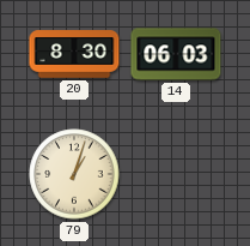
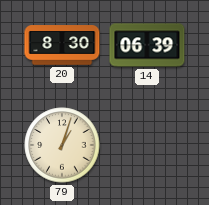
14: 06:03 -> 06:39 (147, 45)
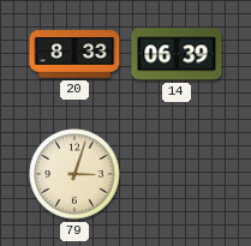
20: 8:30 -> 8:33 (74, 54)
79: 1:03 -> 3:03 (74, 174)
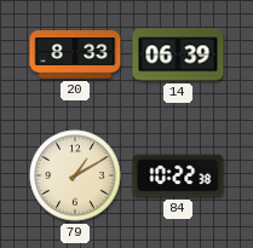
79: 3:03 -> 1:10 (75, 175)
84: none -> 10:22 (178, 175)
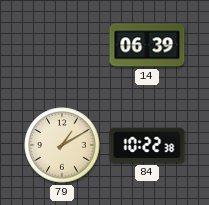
20: 8:33 -> none (75, 54)
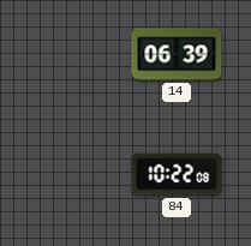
79: 1:10 -> none (62, 145)
84: 10:22:38 -> 10:22:08 (177, 174)
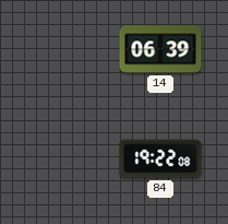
84: 10:22 -> 19:22 (160, 158)
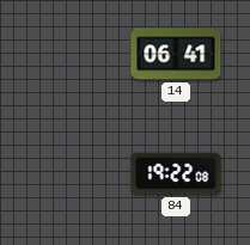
14: 06:39 -> 06:41 (176, 54)
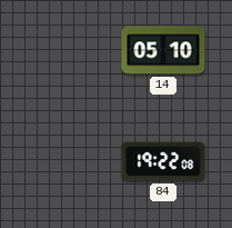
14: 06:41 -> 05:10 (163, 50)
